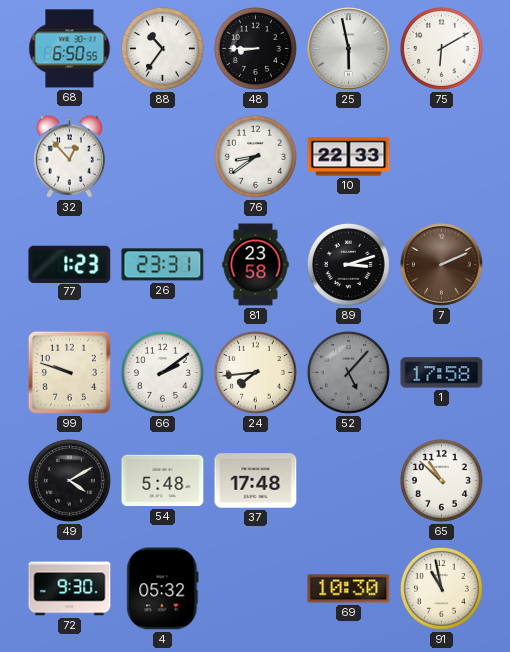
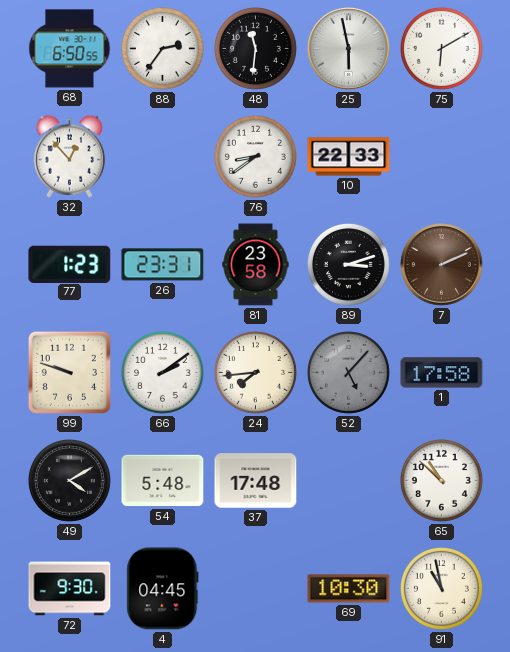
88: 10:36 -> 2:36 (162, 48)
48: 8:45 -> 11:31 (255, 48)
4: 05:32 -> 04:45 (163, 589)
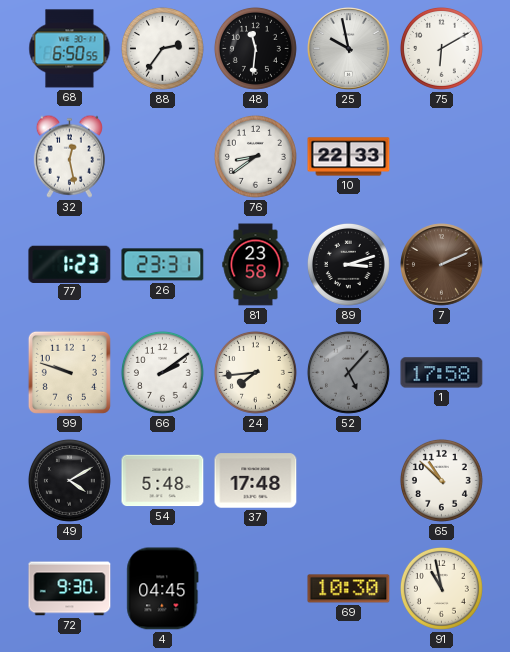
25: 5:58 -> 9:58 (349, 49)
32: 12:53 -> 12:28 (69, 156)
